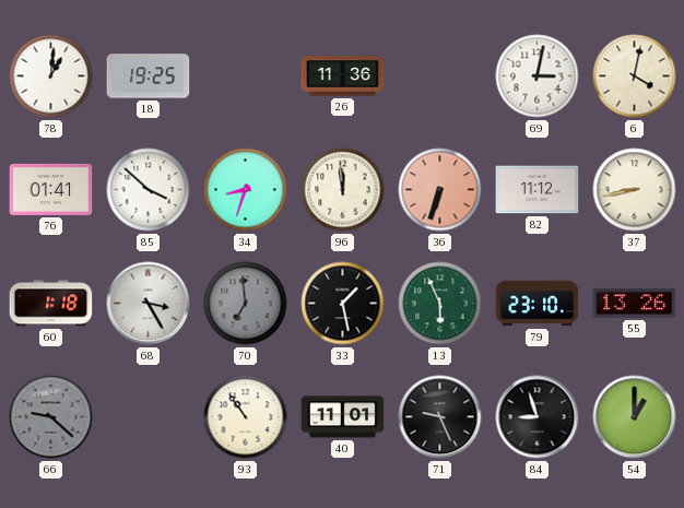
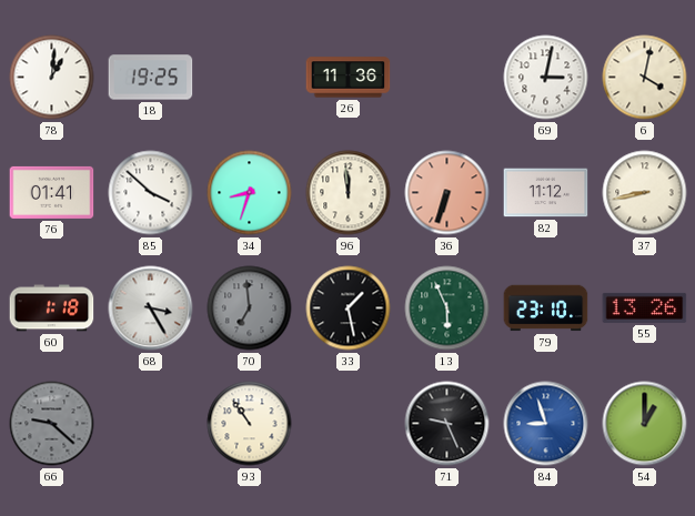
40: 11:01 -> none (343, 417)
84 dial: black -> blue (546, 424)
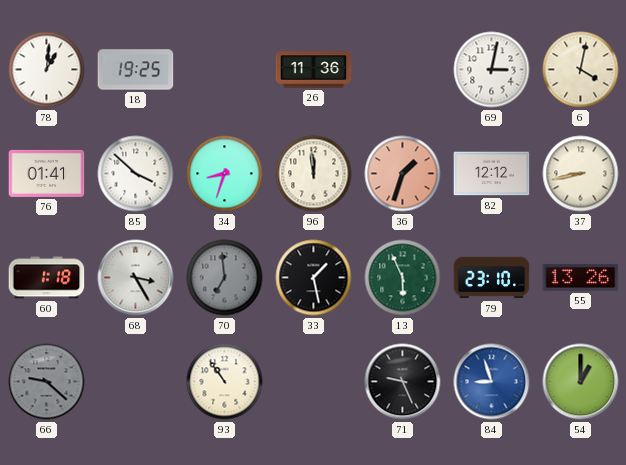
36: 6:33 -> 1:33 (403, 174)
82: 11:12 -> 12:12 (492, 174)
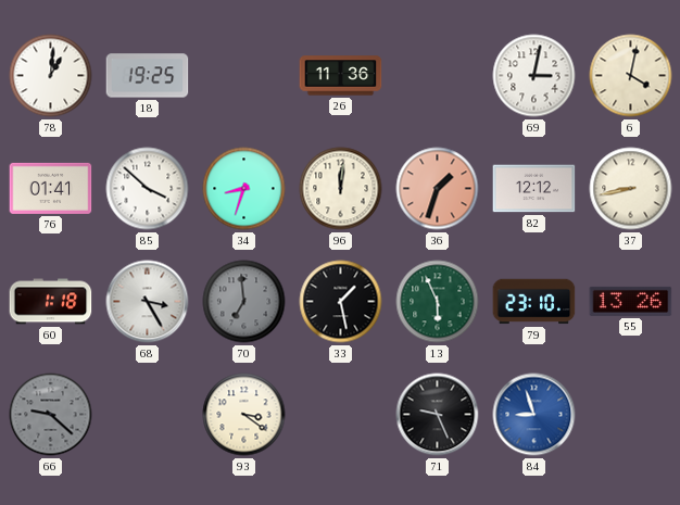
96: 11:59 -> 12:01 (341, 189)
93: 10:54 -> 3:21 (244, 415)
54: 1:00 -> none (581, 382)
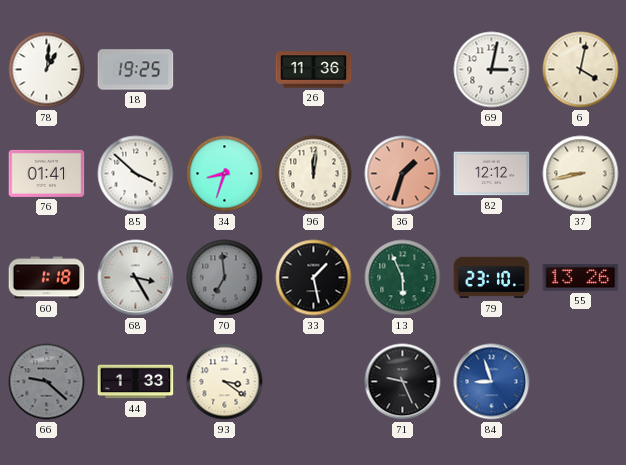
44: none -> 1:33 (136, 382)
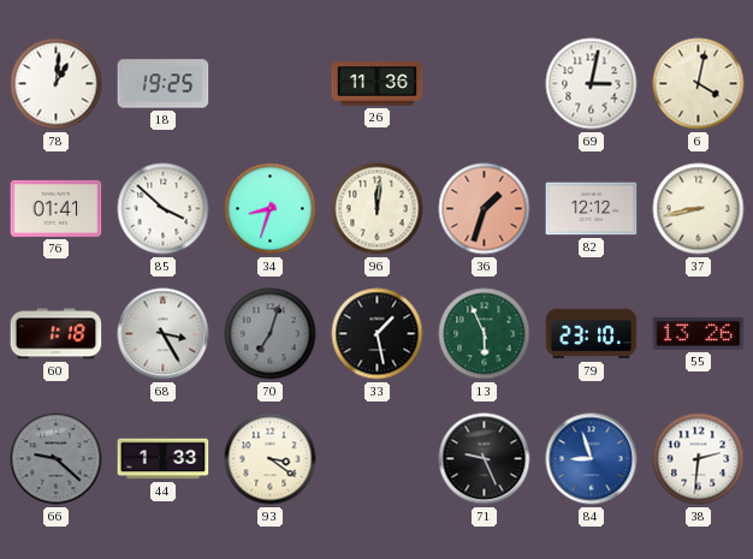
70: 6:59 -> 7:03 (271, 334)
38: none -> 2:31 (699, 459)
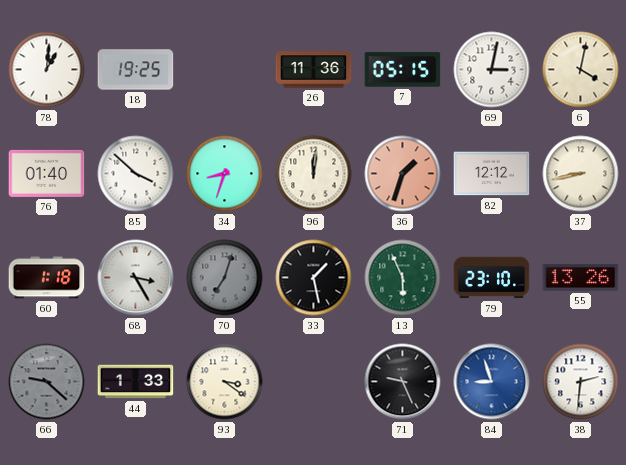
7: none -> 05:15 (403, 70)
76: 01:41 -> 01:40 (47, 173)
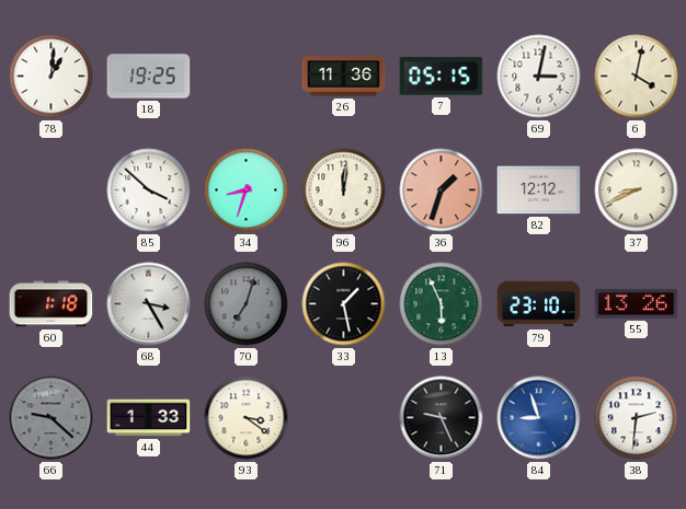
76: 01:40 -> none (47, 173)
37: 8:43 -> 8:41 (637, 190)
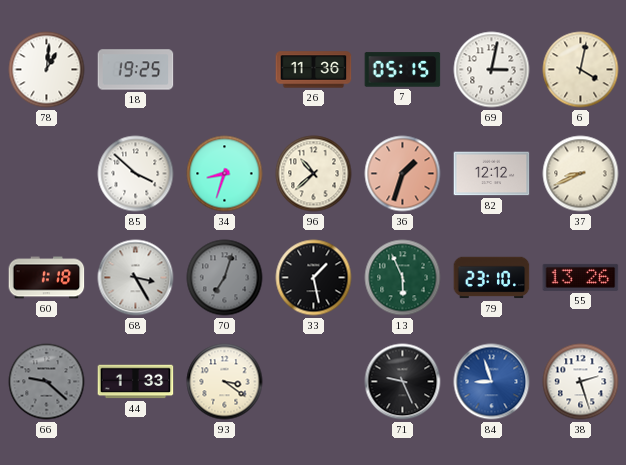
96: 12:01 -> 10:38 (314, 174)
38: 2:31 -> 2:27 (581, 382)
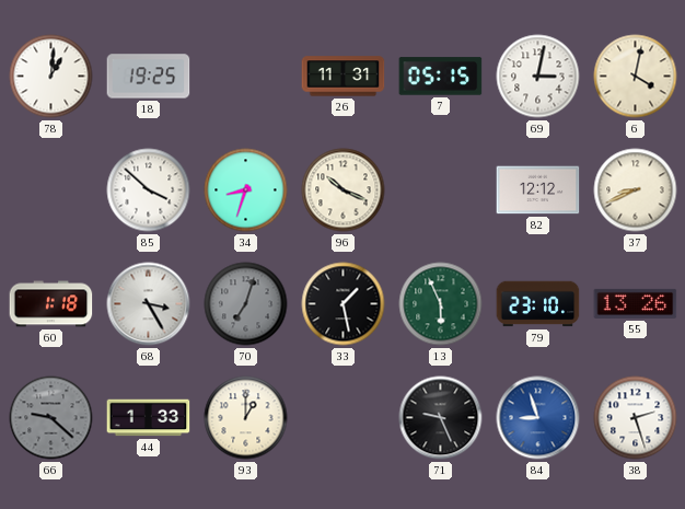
26: 11:36 -> 11:31 (344, 77)
96: 10:38 -> 10:19 (344, 190)
36: 1:33 -> none (403, 174)
93: 3:21 -> 1:00 (246, 418)
